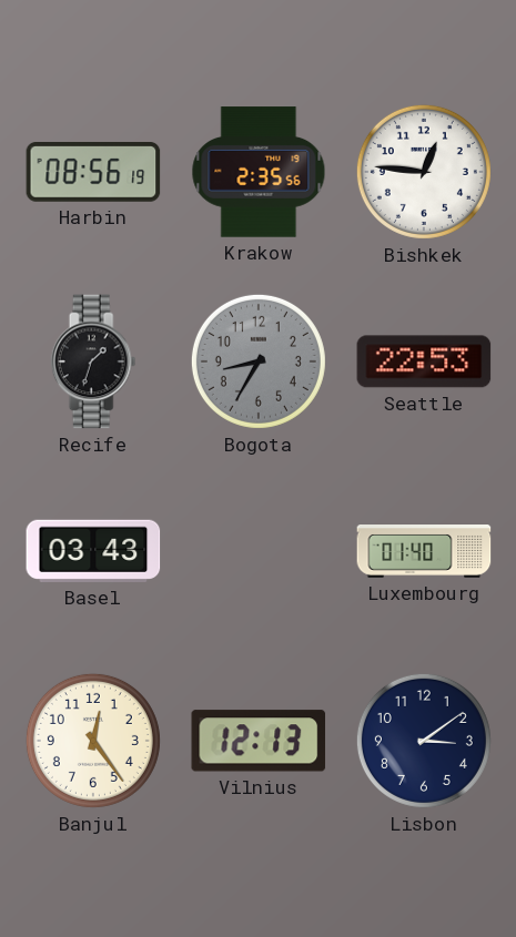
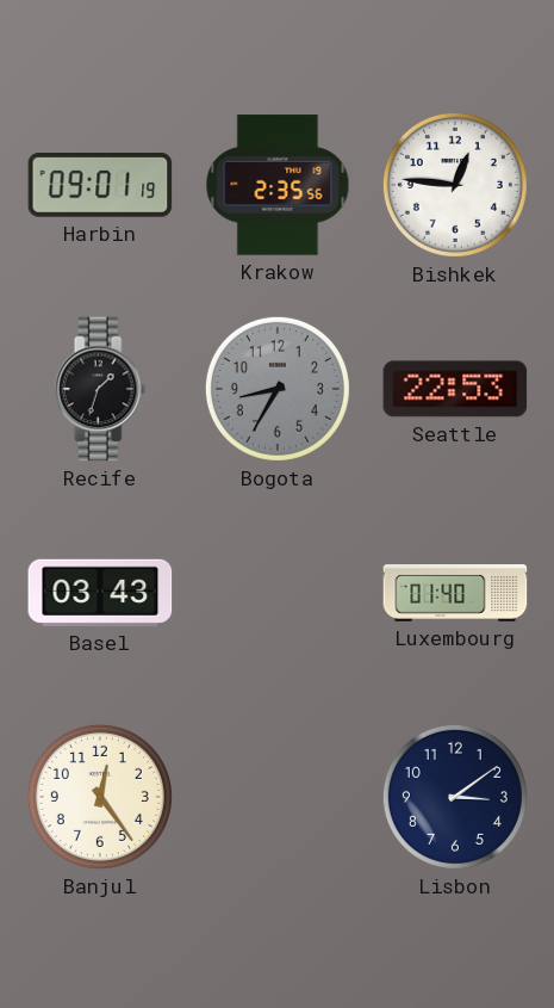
Harbin: 08:56 -> 09:01 (100, 186)
Vilnius: 12:13 -> none (259, 741)
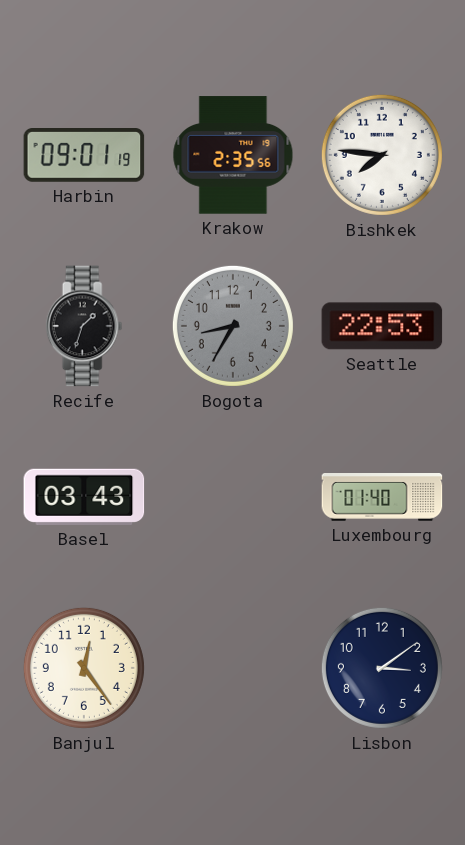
Bishkek: 12:46 -> 7:46 (382, 155)
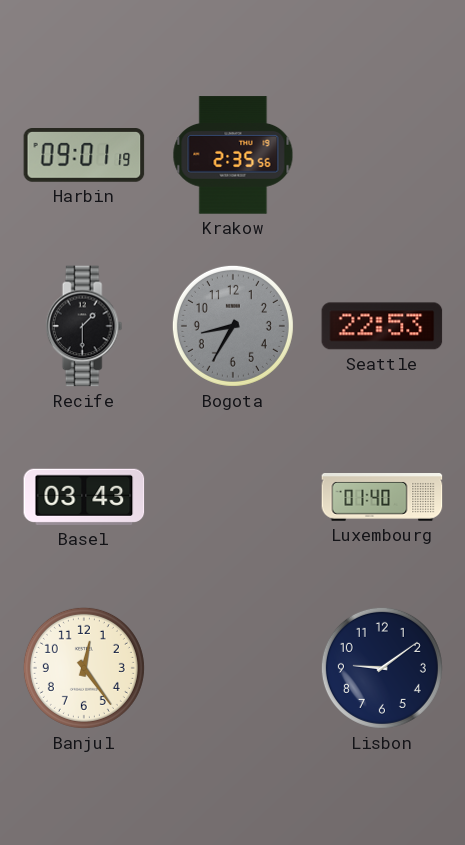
Bishkek: 7:46 -> none (382, 155)
Recife: 1:33 -> 1:30 (84, 326)
Lisbon: 3:09 -> 9:09 (382, 668)
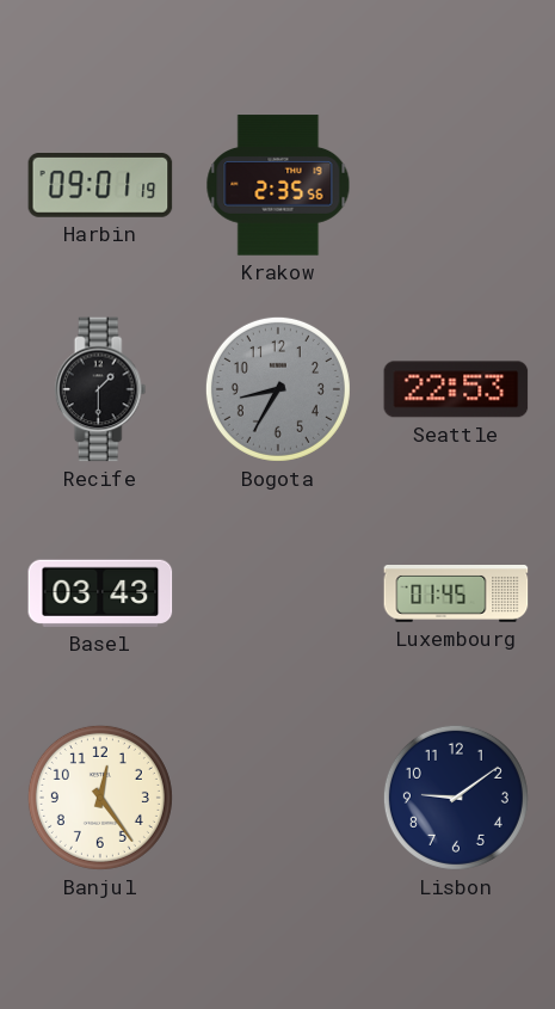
Luxembourg: 01:40 -> 01:45 (456, 595)
